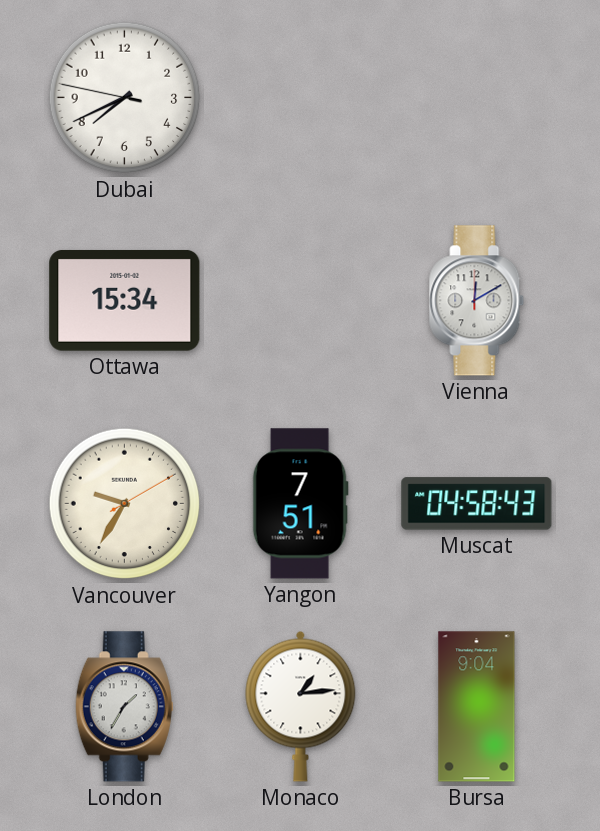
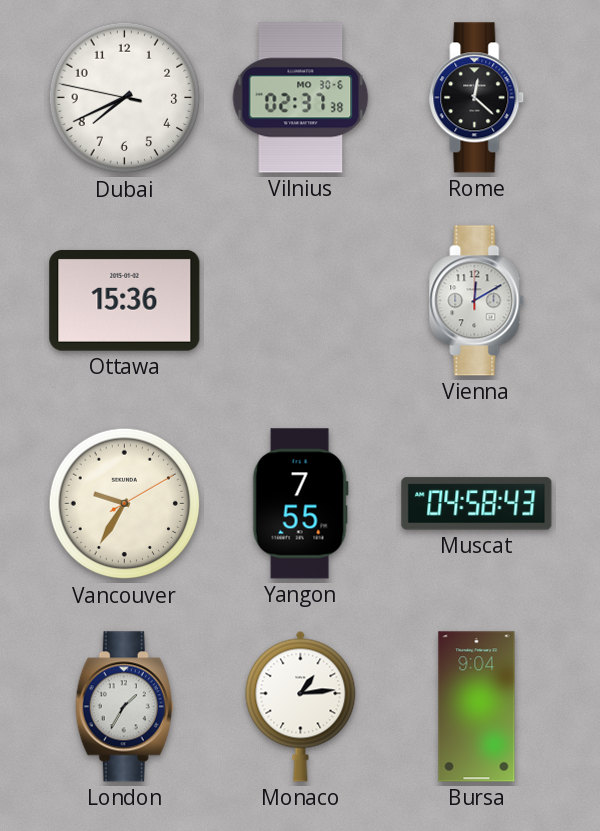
Vilnius: none -> 02:37 (301, 98)
Rome: none -> 12:22 (477, 98)
Ottawa: 15:34 -> 15:36 (125, 300)
Yangon: 7:51 -> 7:55 (300, 504)
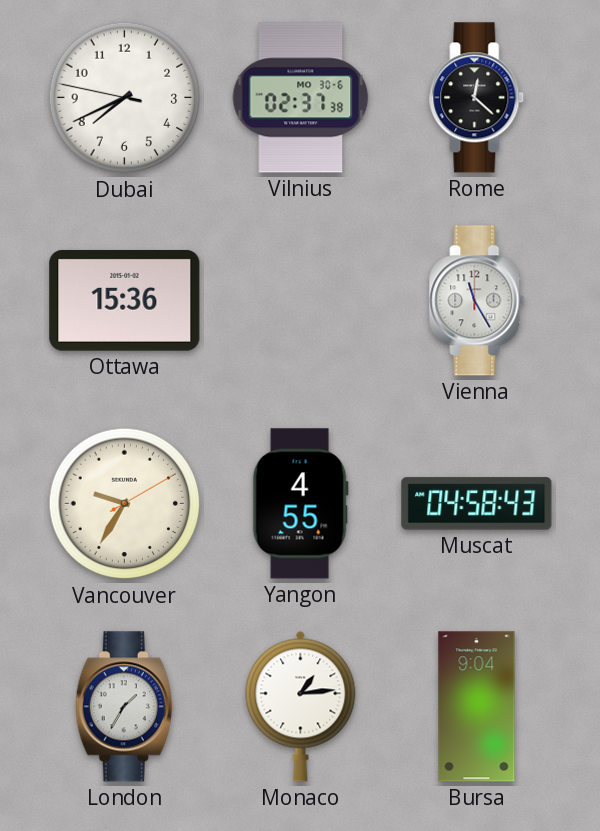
Vienna: 12:10 -> 11:25 (477, 301)
Yangon: 7:55 -> 4:55 (300, 504)
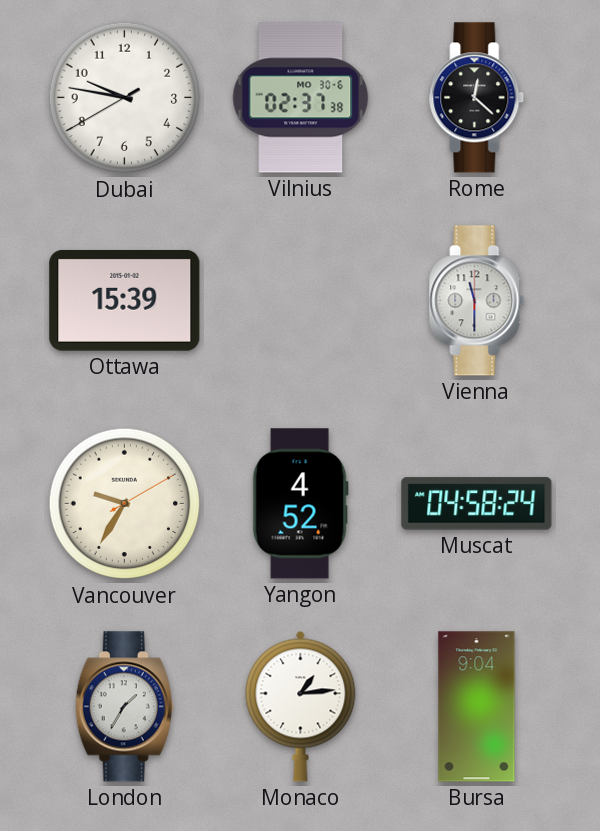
Dubai: 7:40 -> 9:46 (125, 98)
Ottawa: 15:36 -> 15:39 (125, 300)
Vienna: 11:25 -> 11:30 (477, 301)
Yangon: 4:55 -> 4:52 (300, 504)
Muscat: 04:58:43 -> 04:58:24 (477, 504)
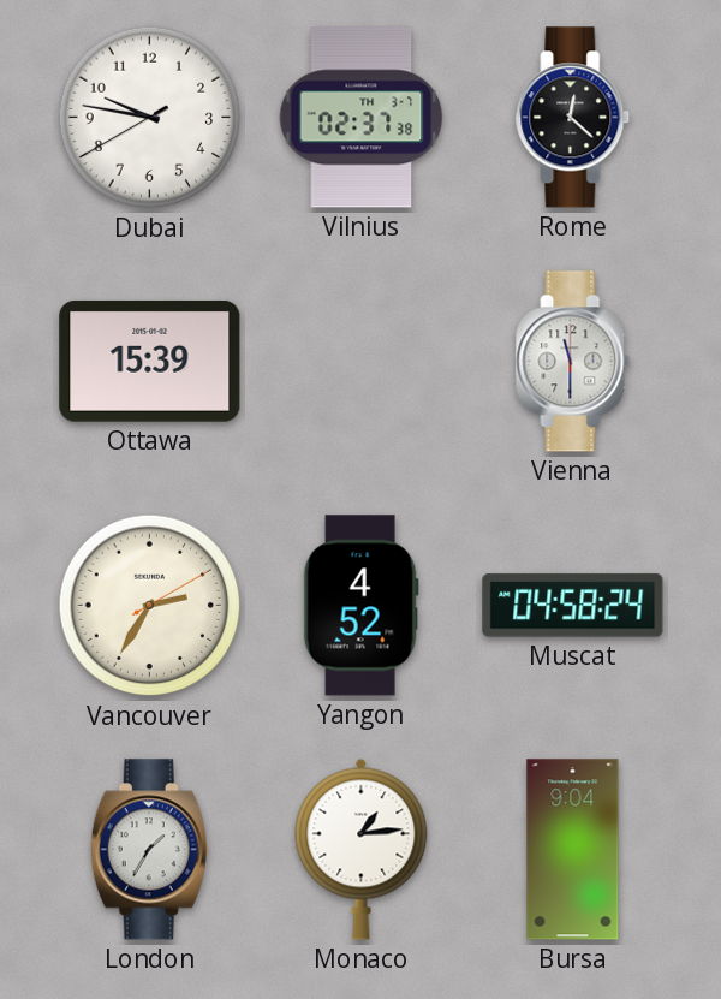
Vilnius date: MO 30-6 -> TH 3-7 (362, 118)
Vancouver: 9:35 -> 2:35 (150, 606)
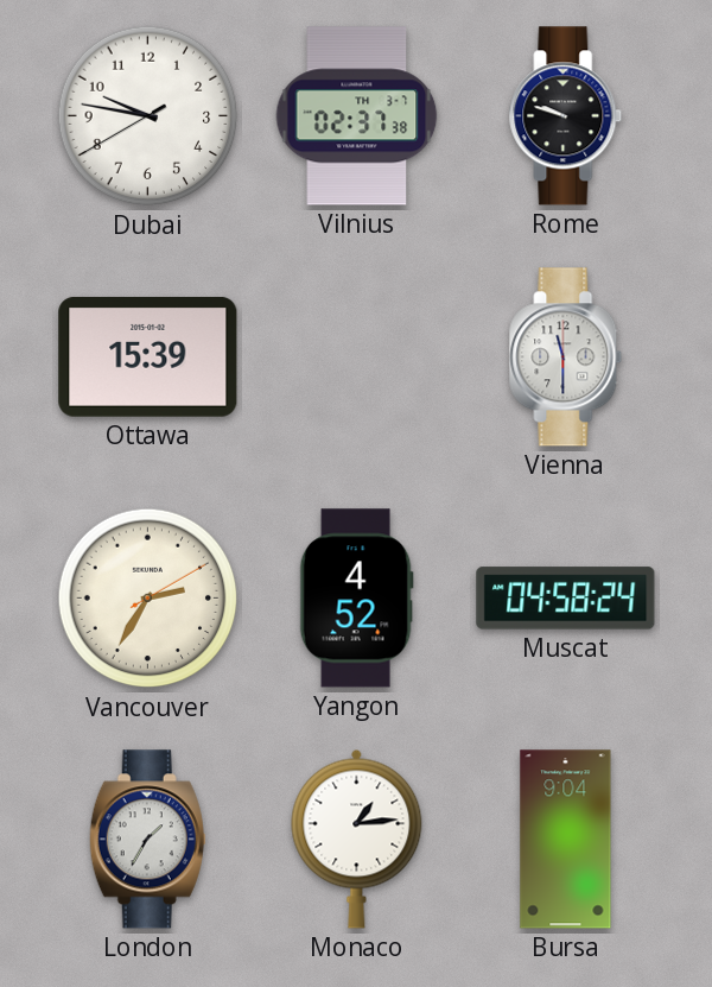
Rome: 12:22 -> 9:48 (566, 116)
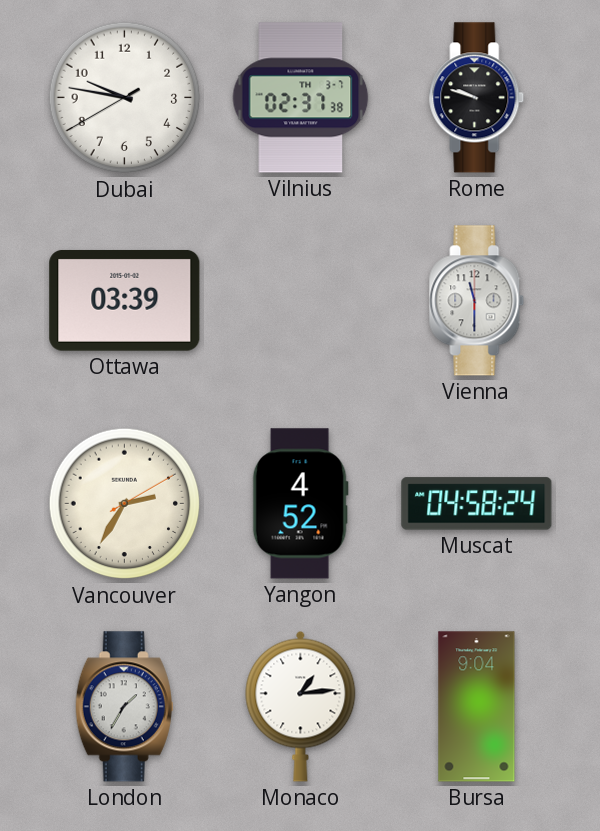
Ottawa: 15:39 -> 03:39 (125, 300)
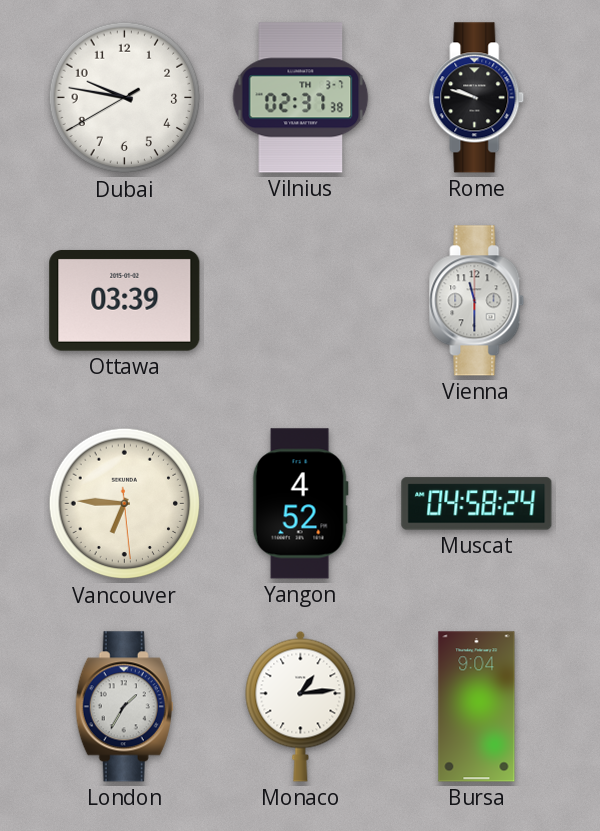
Vancouver: 2:35 -> 6:45 (125, 504)
